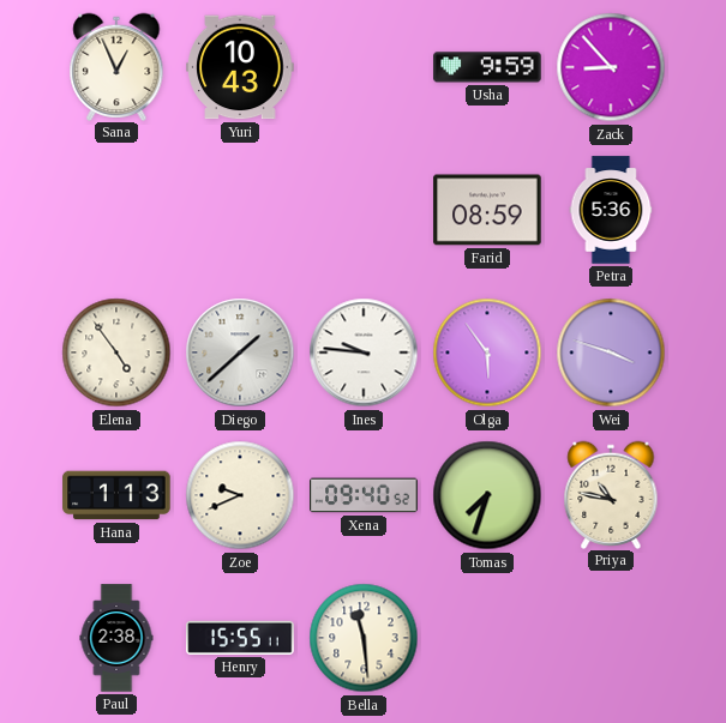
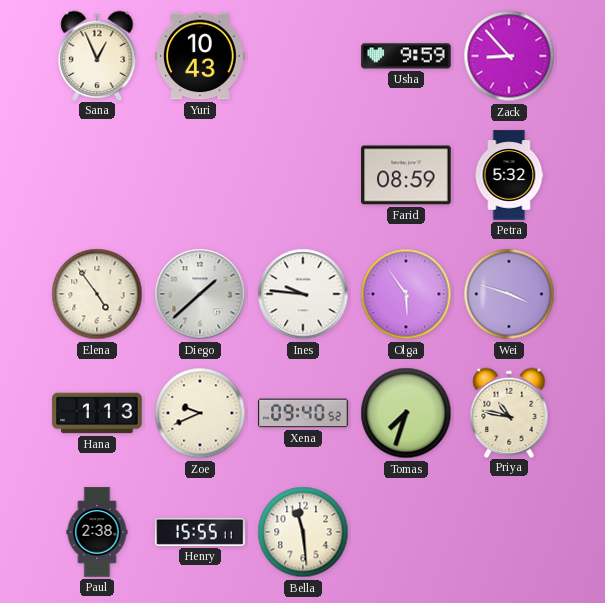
Petra: 5:36 -> 5:32 (509, 175)
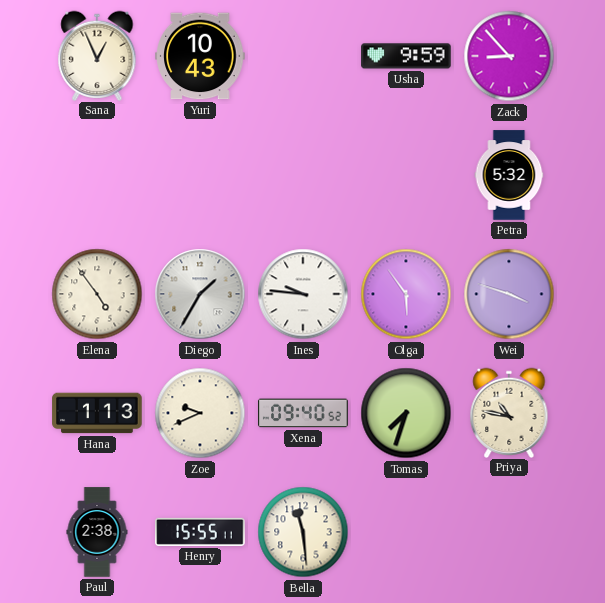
Farid: 08:59 -> none (406, 175)
Diego: 1:38 -> 1:35 (200, 294)
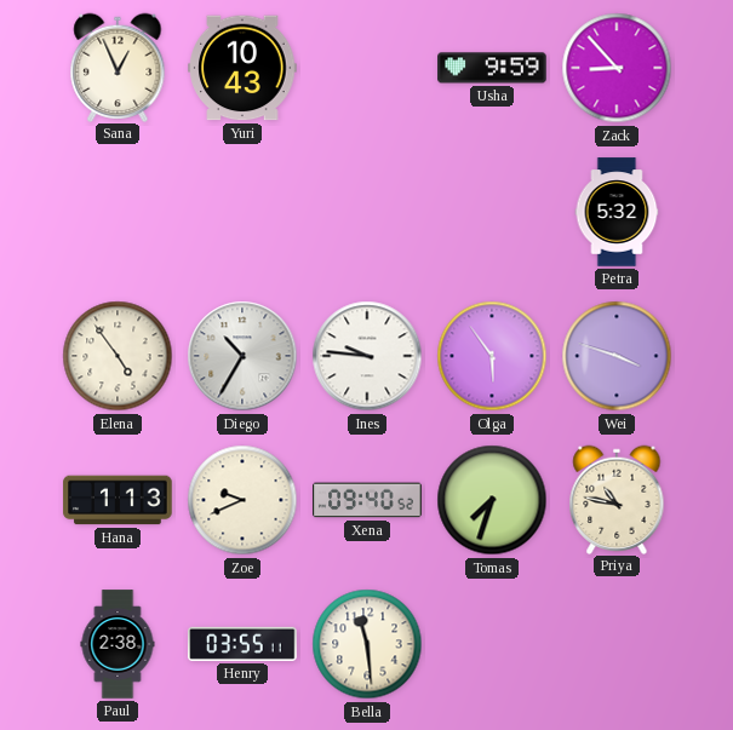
Diego: 1:35 -> 10:35 (242, 356)
Henry: 15:55 -> 03:55 (242, 644)
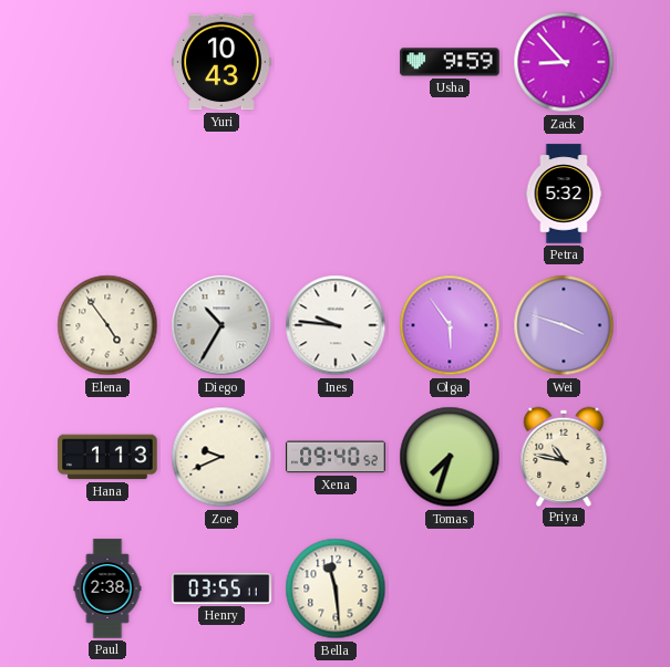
Sana: 12:56 -> none (118, 67)
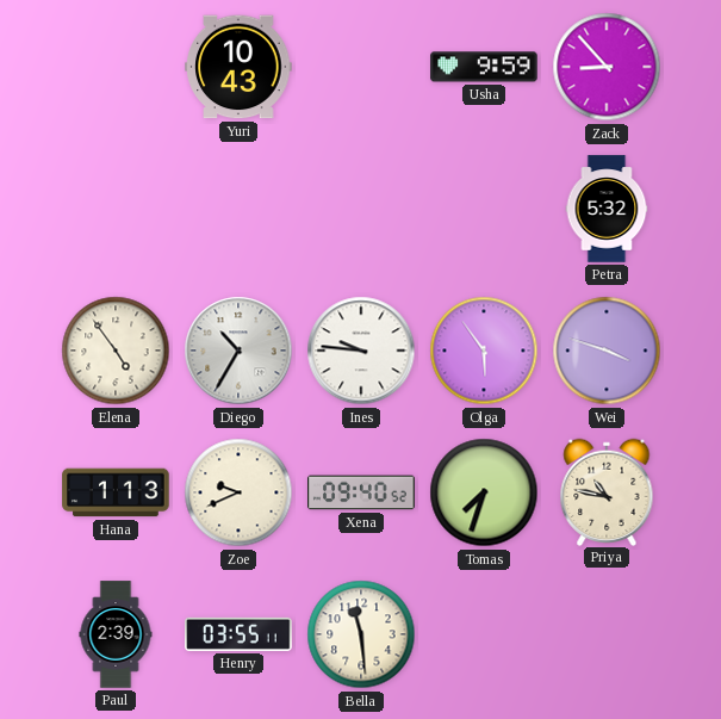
Paul: 2:38 -> 2:39 (116, 634)
